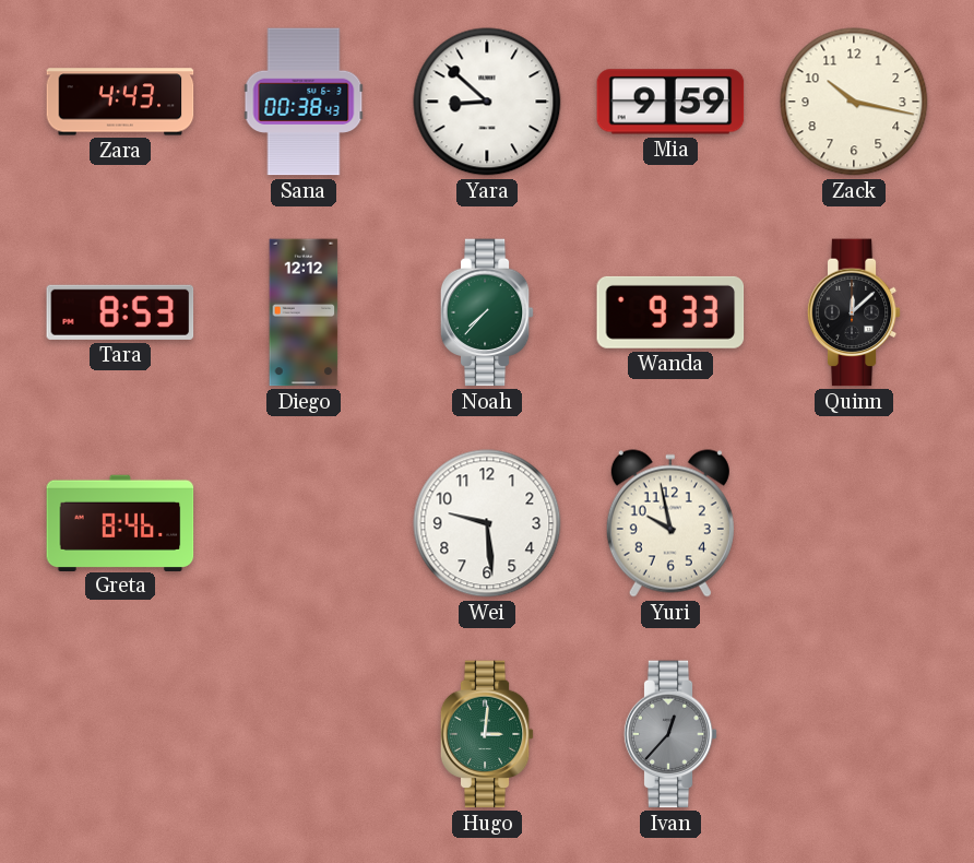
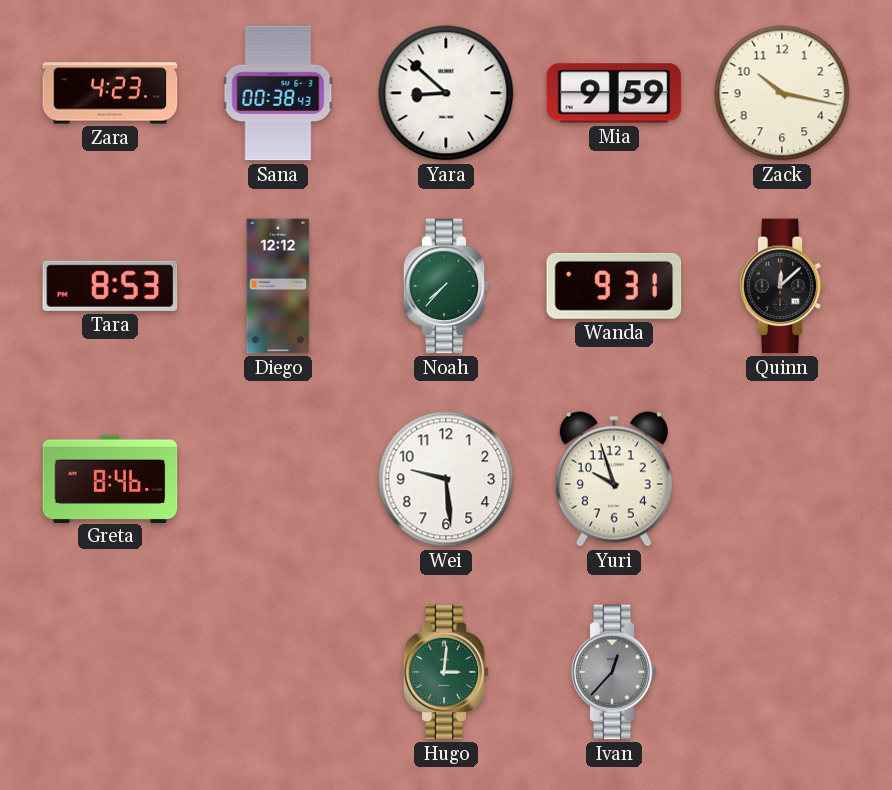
Zara: 4:43 -> 4:23 (110, 93)
Wanda: 9:33 -> 9:31 (614, 286)
Yuri: 9:58 -> 9:57 (614, 479)
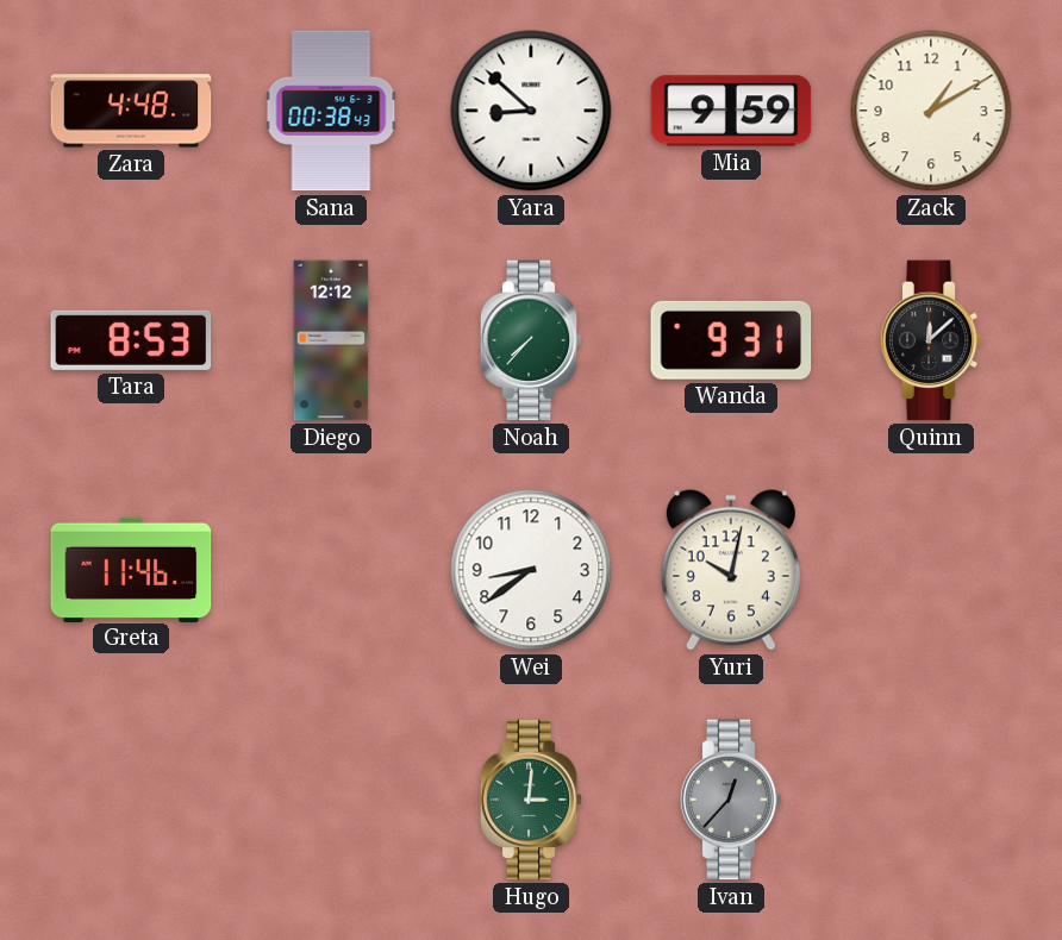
Zara: 4:23 -> 4:48 (131, 111)
Zack: 10:17 -> 1:10 (931, 111)
Greta: 8:46 -> 11:46 (131, 569)
Wei: 9:29 -> 8:39 (531, 570)
Yuri: 9:57 -> 10:02 (731, 570)
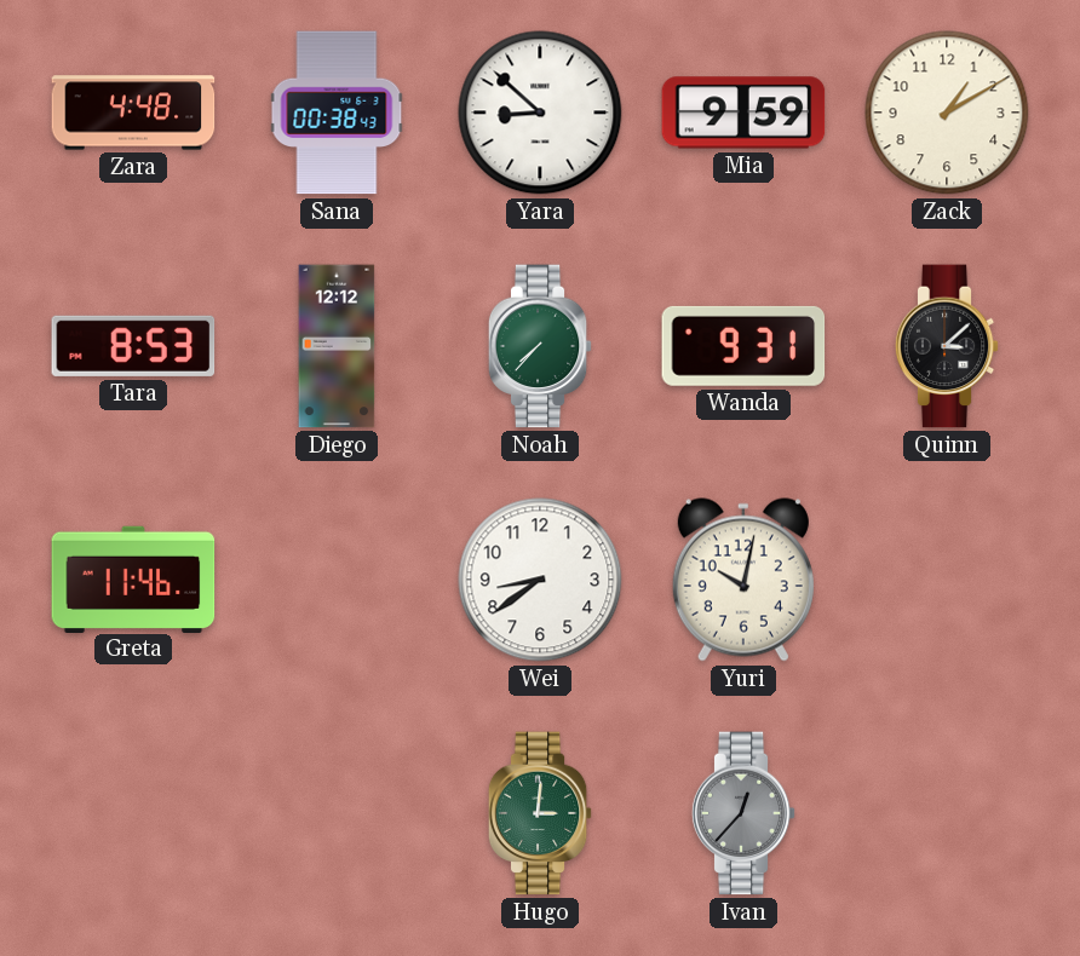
Quinn: 12:08 -> 3:08 (947, 346)
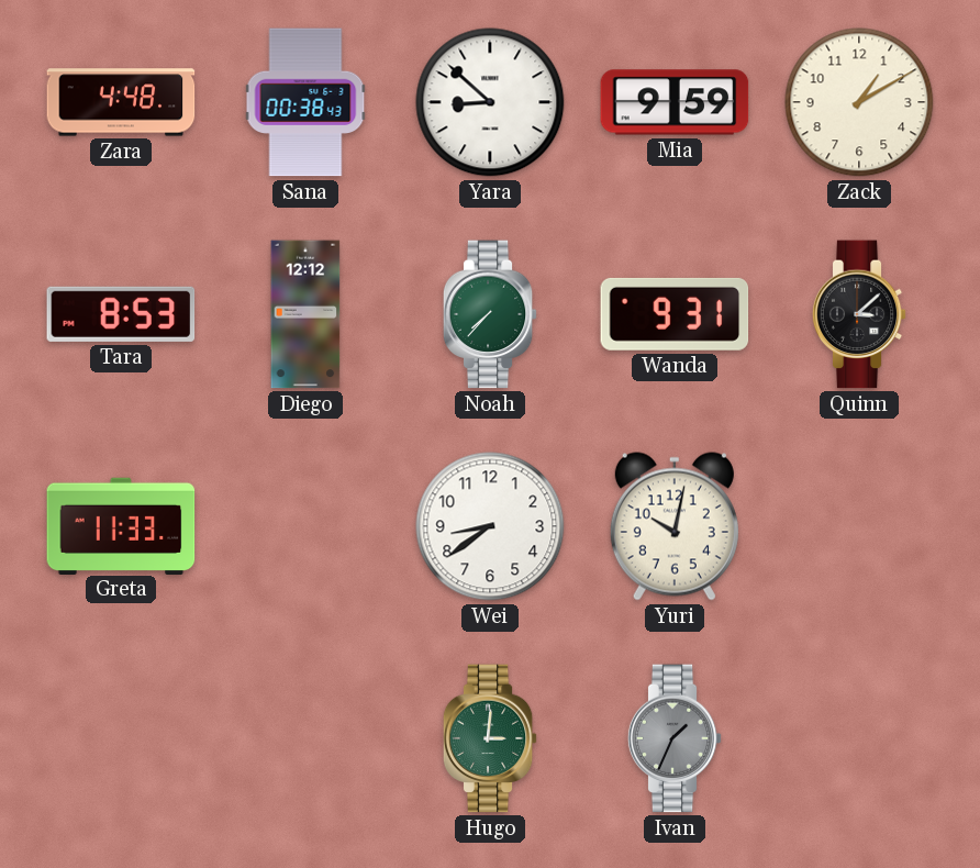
Greta: 11:46 -> 11:33 (121, 525)
Ivan: 12:37 -> 1:34 (675, 738)
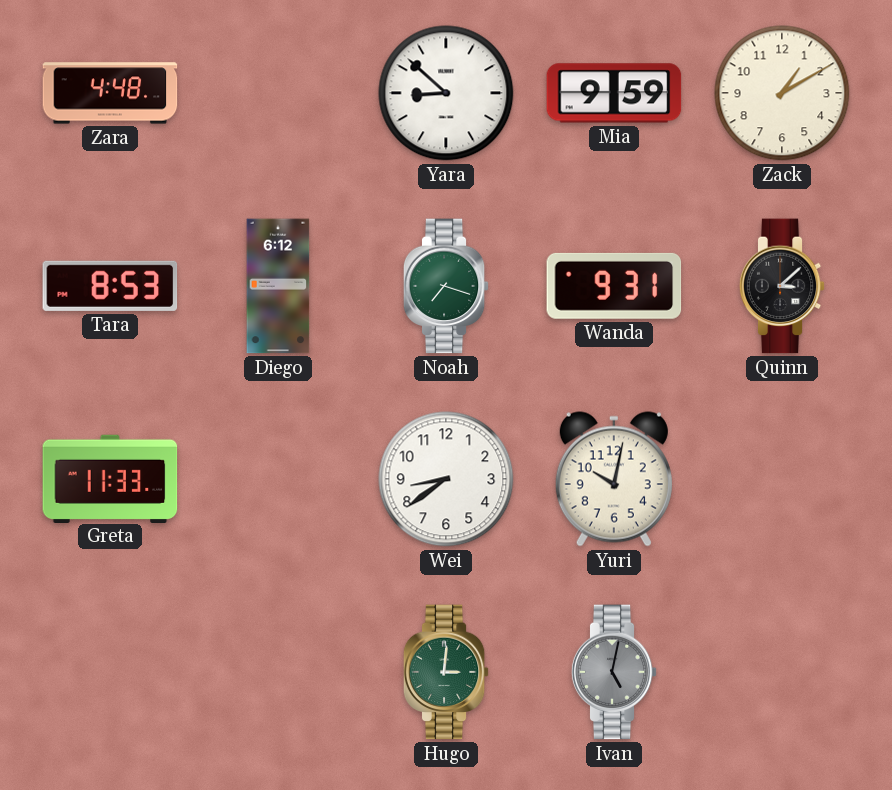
Sana: 00:38 -> none (305, 102)
Diego: 12:12 -> 6:12 (278, 286)
Noah: 7:37 -> 7:18 (446, 286)
Ivan: 1:34 -> 5:02 (614, 672)
